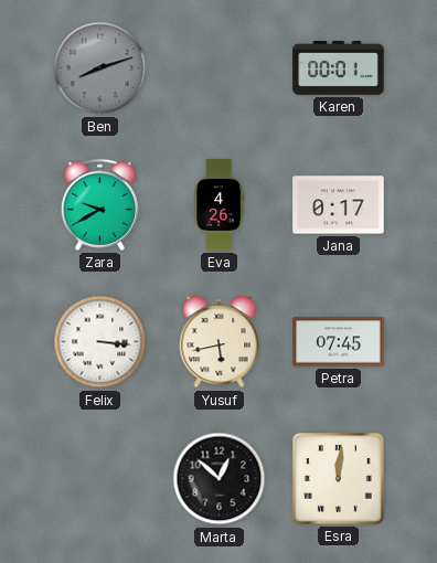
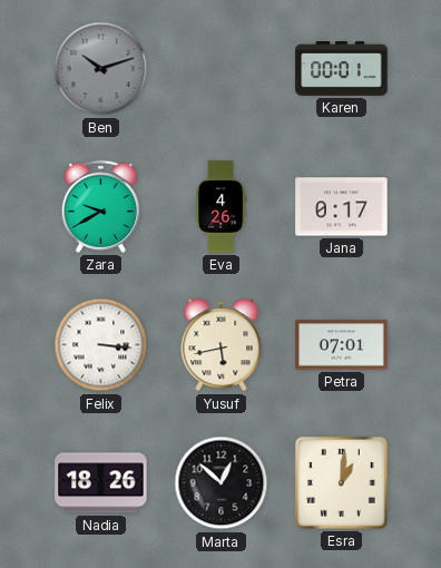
Ben: 8:12 -> 10:12 (101, 69)
Petra: 07:45 -> 07:01 (342, 345)
Nadia: none -> 18:26 (101, 483)
Esra: 12:01 -> 1:01 (342, 483)
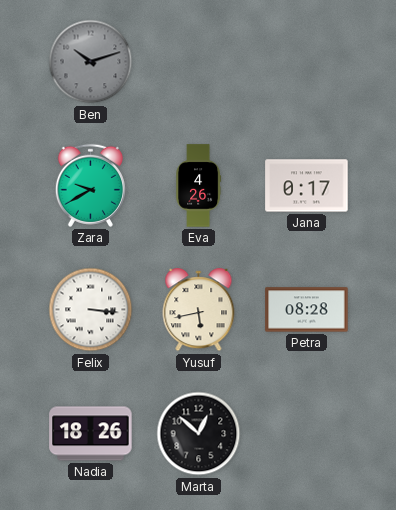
Karen: 00:01 -> none (342, 69)
Petra: 07:01 -> 08:28 (307, 310)
Esra: 1:01 -> none (342, 483)
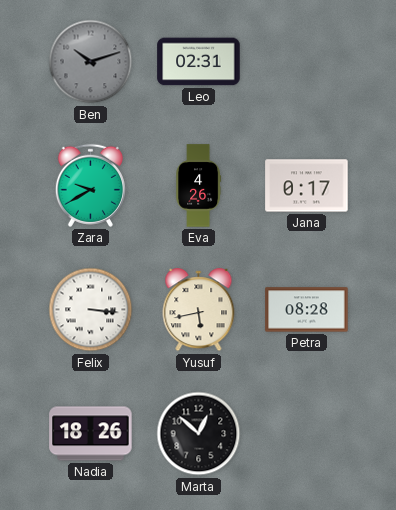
Leo: none -> 02:31 (199, 62)
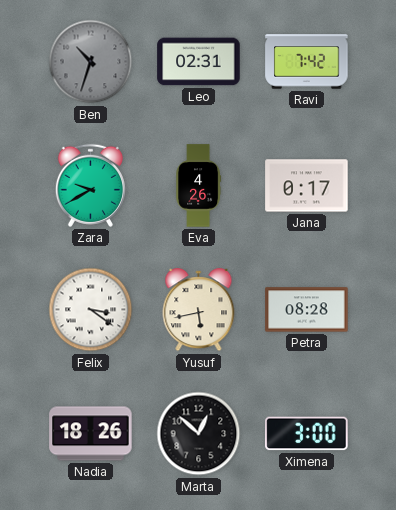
Ben: 10:12 -> 10:33 (91, 62)
Ravi: none -> 7:42 (307, 62)
Felix: 3:16 -> 3:21 (91, 310)
Ximena: none -> 3:00 (307, 434)
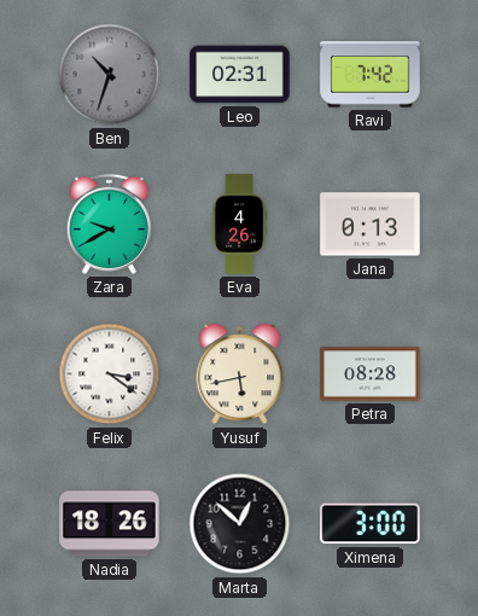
Jana: 0:17 -> 0:13 (371, 225)
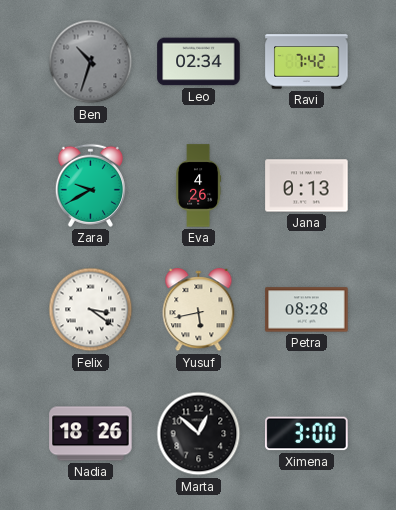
Leo: 02:31 -> 02:34 (199, 62)
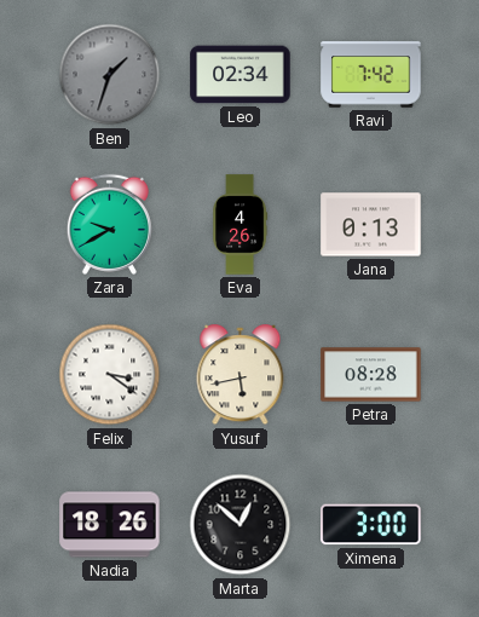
Ben: 10:33 -> 1:33 (110, 75)
